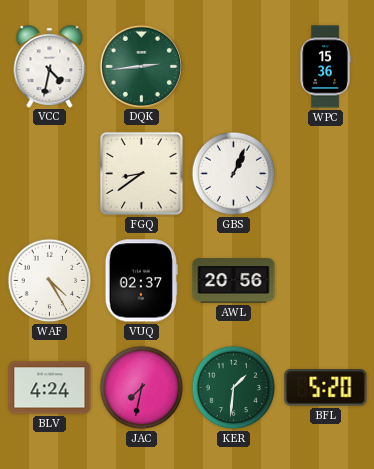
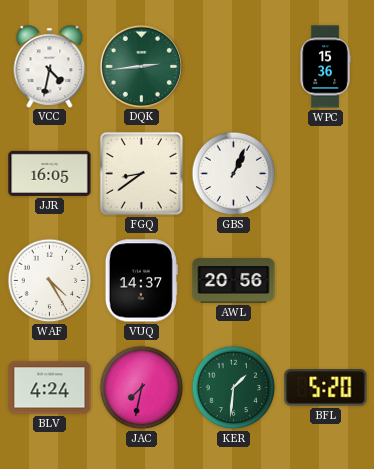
JJR: none -> 16:05 (50, 173)
VUQ: 02:37 -> 14:37 (141, 281)
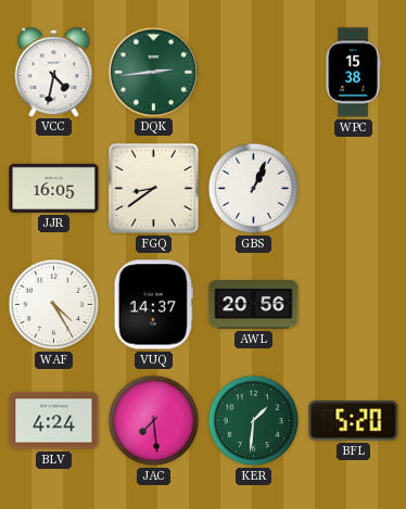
WPC: 15:36 -> 15:38 (353, 73)
JAC: 7:32 -> 7:29 (154, 421)
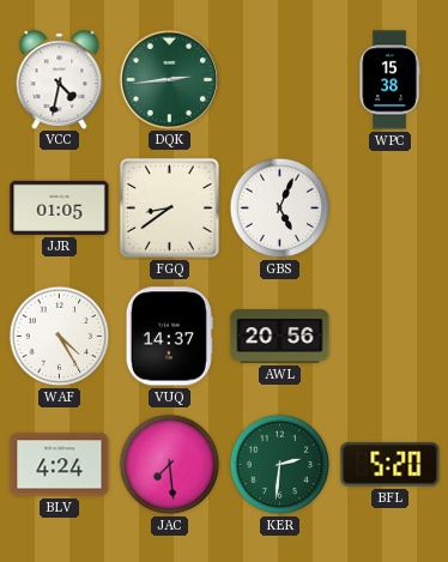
JJR: 16:05 -> 01:05 (60, 207)
GBS: 1:04 -> 5:04 (280, 209)
KER: 1:31 -> 2:31 (280, 465)
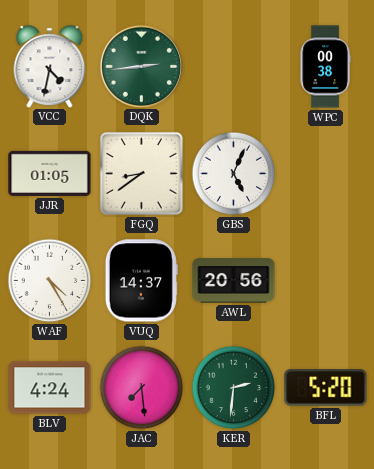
WPC: 15:38 -> 00:38 (325, 67)
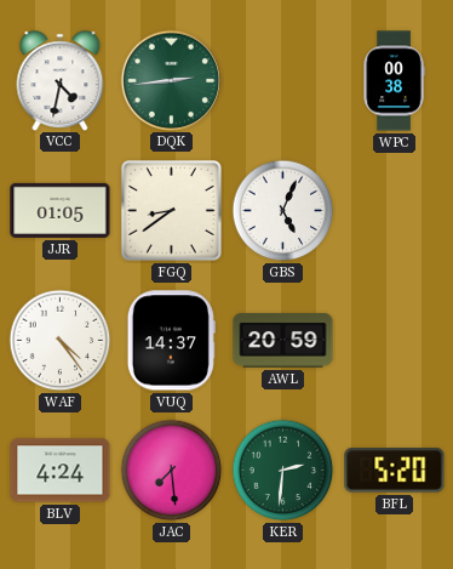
WAF: 4:25 -> 4:24 (61, 341)
AWL: 20:56 -> 20:59 (283, 341)
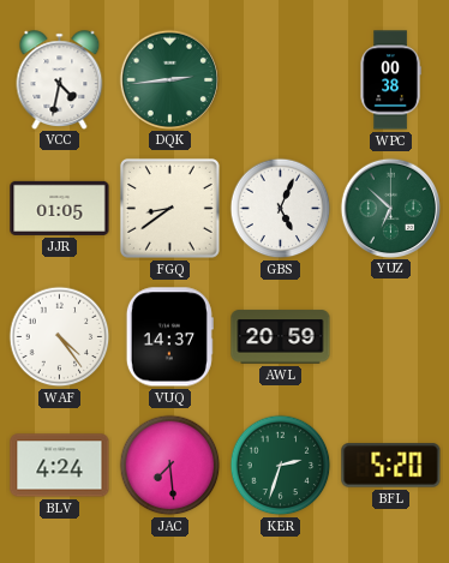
YUZ: none -> 6:52 (390, 208)
KER: 2:31 -> 2:33 (281, 466)
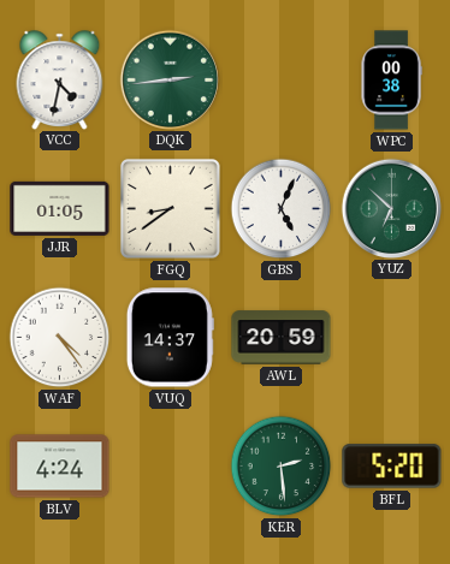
JAC: 7:29 -> none (170, 466)
KER: 2:33 -> 2:29 (282, 467)
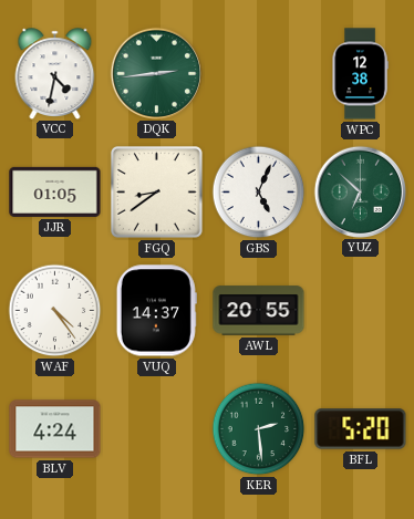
WPC: 00:38 -> 12:38 (360, 74)
AWL: 20:59 -> 20:55 (259, 311)
